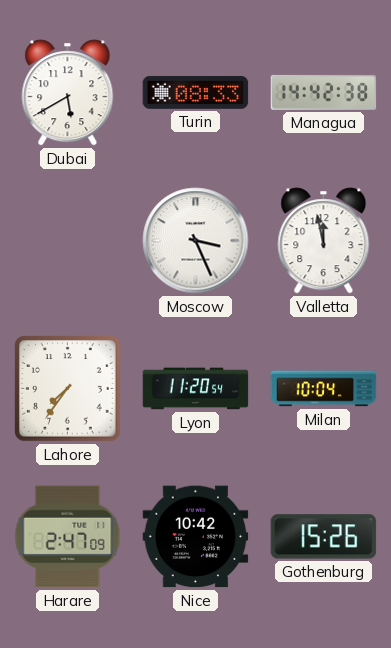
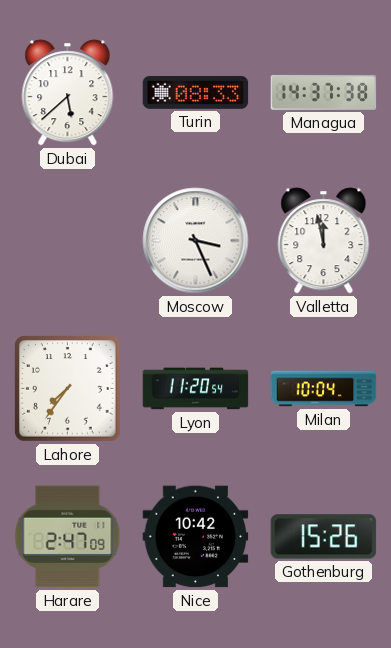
Dubai: 5:40 -> 5:38 (68, 93)
Managua: 14:42 -> 14:37 (324, 92)
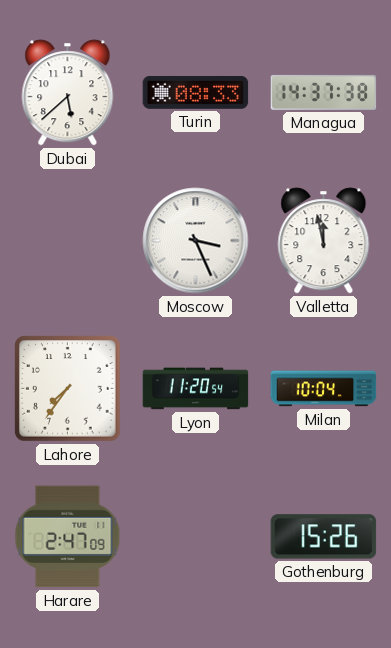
Nice: 10:42 -> none (196, 537)
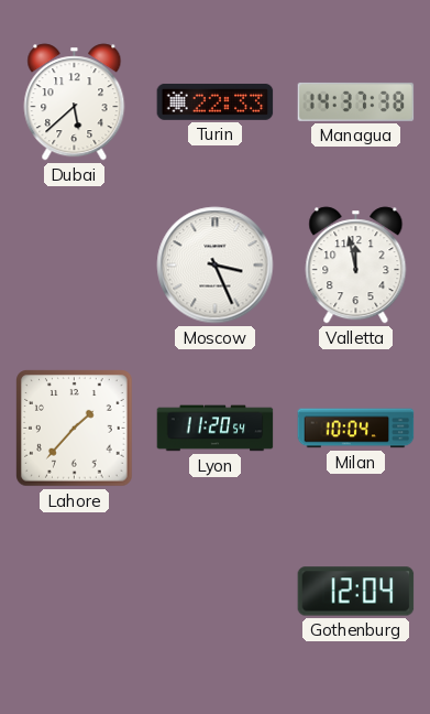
Turin: 08:33 -> 22:33 (216, 101)
Lahore: 7:36 -> 1:37 (75, 429)
Harare: 2:47 -> none (68, 537)
Gothenburg: 15:26 -> 12:04 (356, 592)
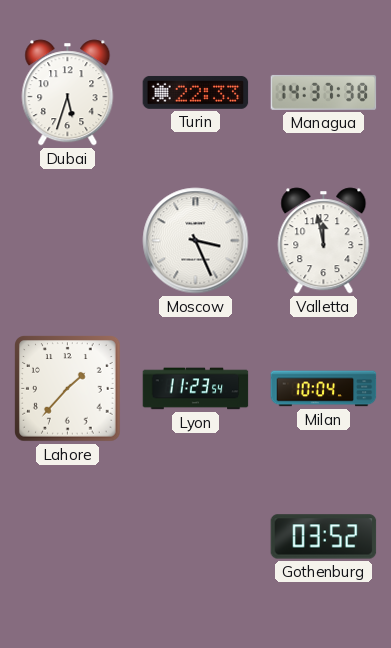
Dubai: 5:38 -> 5:33 (68, 93)
Lyon: 11:20 -> 11:23 (196, 389)
Gothenburg: 12:04 -> 03:52 (324, 537)
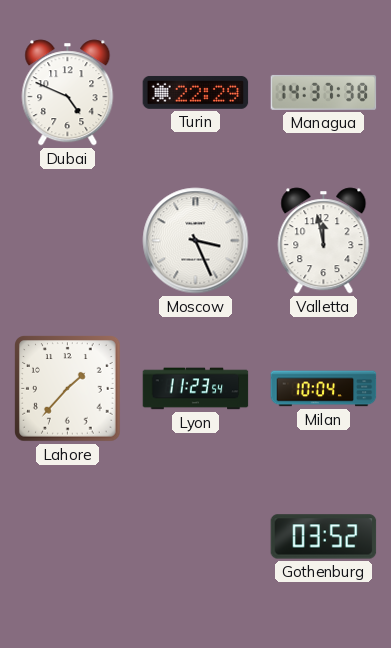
Dubai: 5:33 -> 4:49 (68, 93)
Turin: 22:33 -> 22:29 (196, 92)
